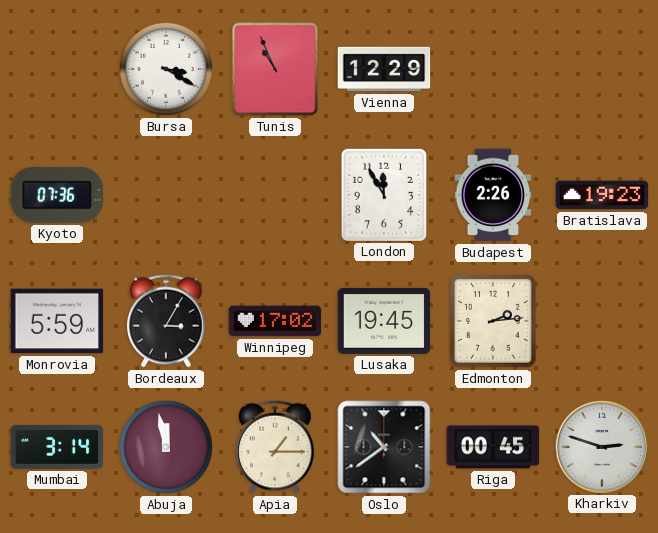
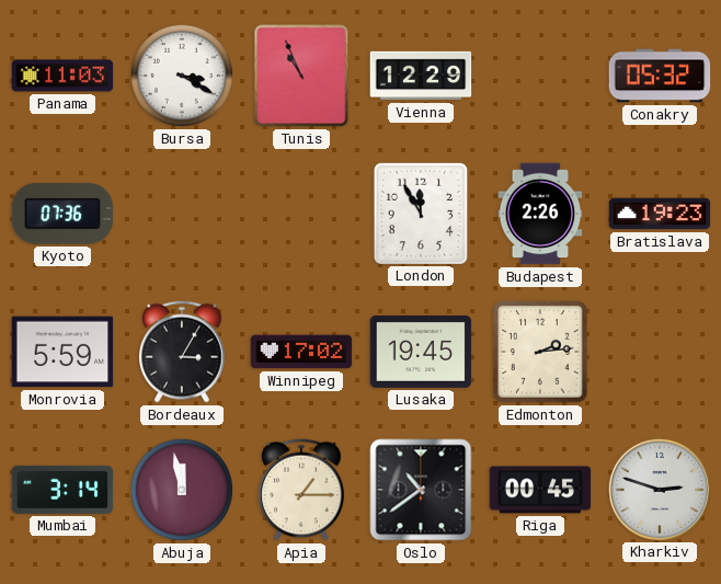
Panama: none -> 11:03 (62, 76)
Conakry: none -> 05:32 (660, 76)
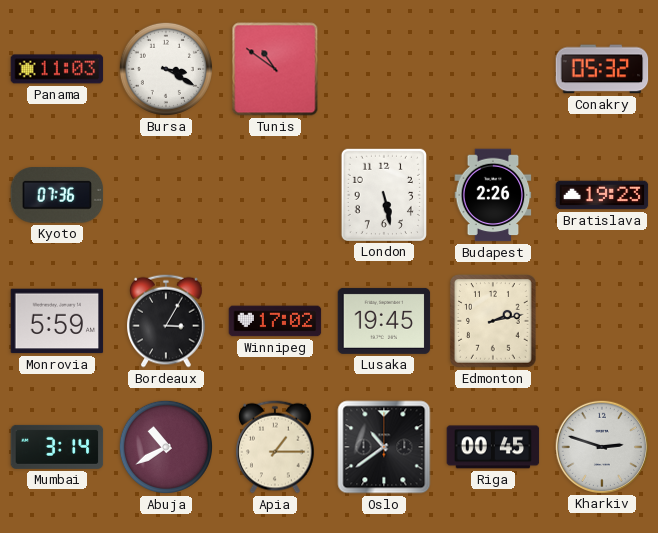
Tunis: 10:56 -> 10:51 (275, 69)
Vienna: 12:29 -> none (421, 76)
London: 11:55 -> 5:28 (384, 194)
Edmonton: 2:14 -> 2:13 (494, 321)
Abuja: 11:58 -> 10:40 (166, 447)
